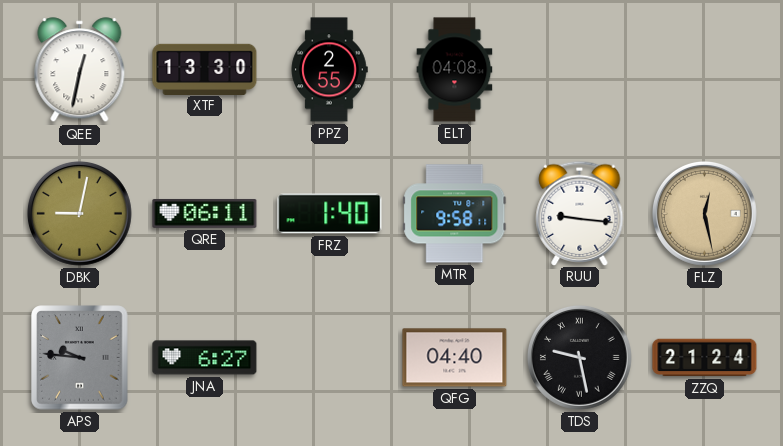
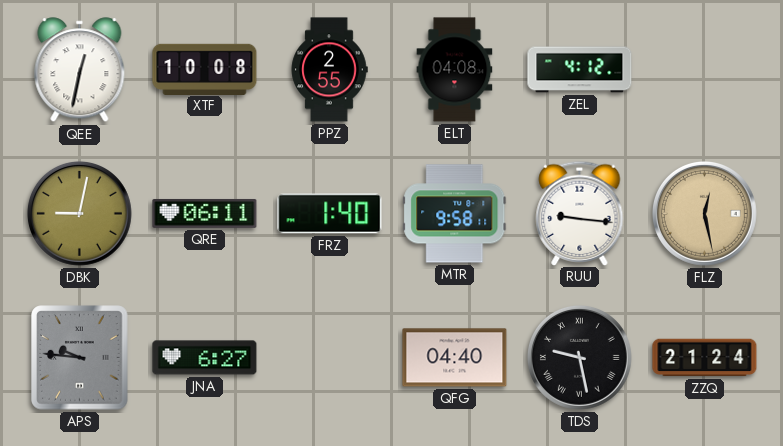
XTF: 13:30 -> 10:08 (205, 69)
ZEL: none -> 4:12 (580, 70)
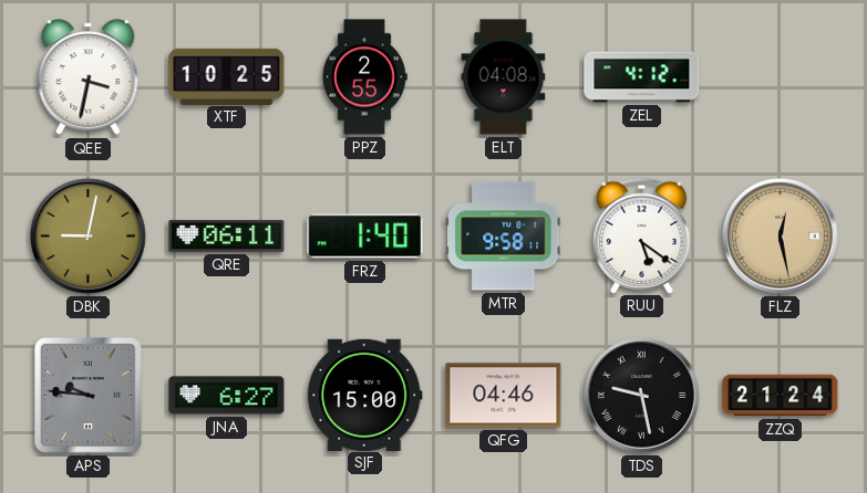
QEE: 12:32 -> 3:32 (89, 77)
XTF: 10:08 -> 10:25 (227, 76)
RUU: 9:16 -> 5:21 (642, 235)
SJF: none -> 15:00 (365, 395)
QFG: 04:40 -> 04:46 (504, 396)
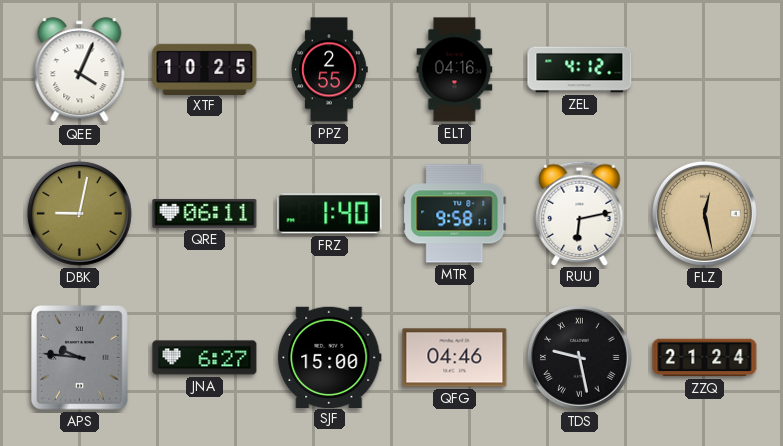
QEE: 3:32 -> 4:04 (80, 70)
ELT: 04:08 -> 04:16 (455, 70)
RUU: 5:21 -> 6:13 (580, 213)
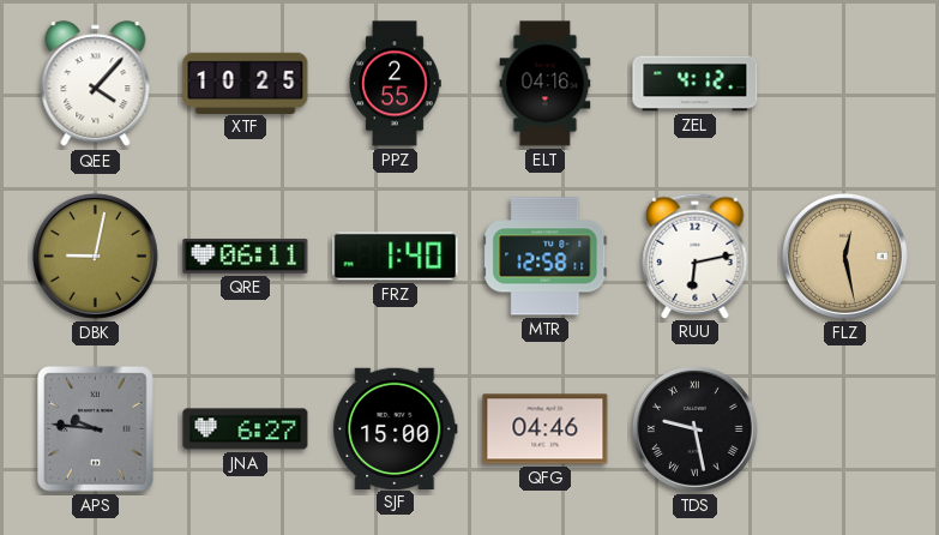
QEE: 4:04 -> 4:07 (96, 84)
MTR: 9:58 -> 12:58 (546, 257)
ZZQ: 21:24 -> none (705, 358)
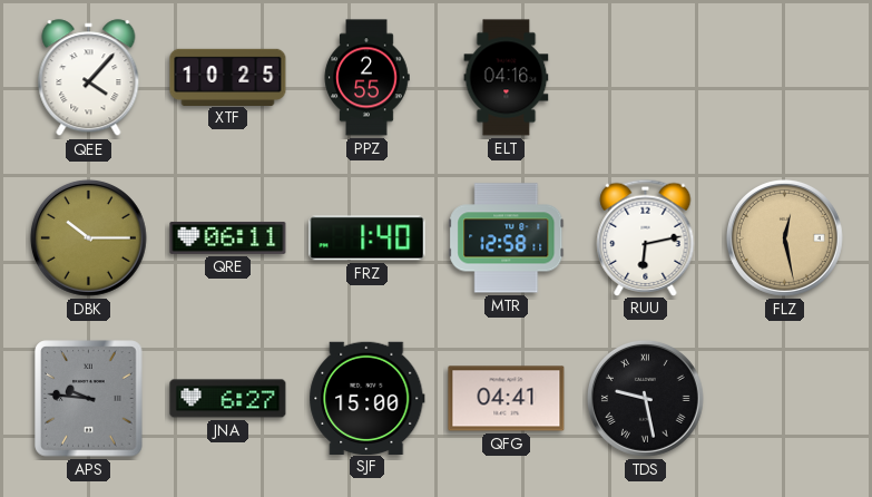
ZEL: 4:12 -> none (696, 84)
DBK: 9:02 -> 10:15 (88, 237)
QFG: 04:46 -> 04:41 (507, 399)
